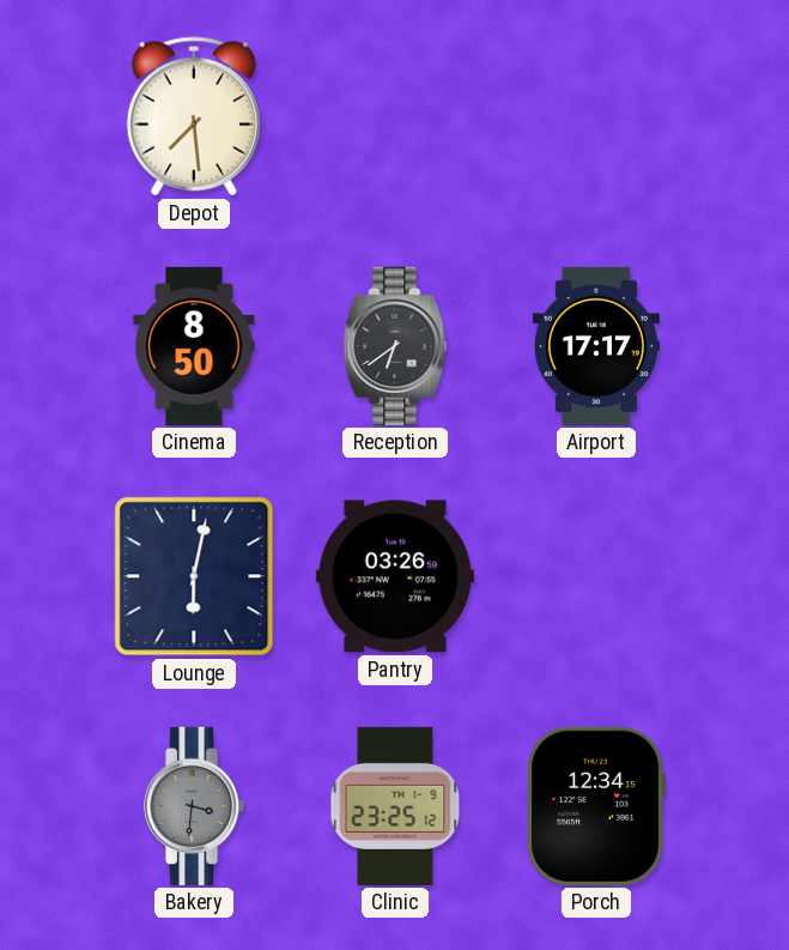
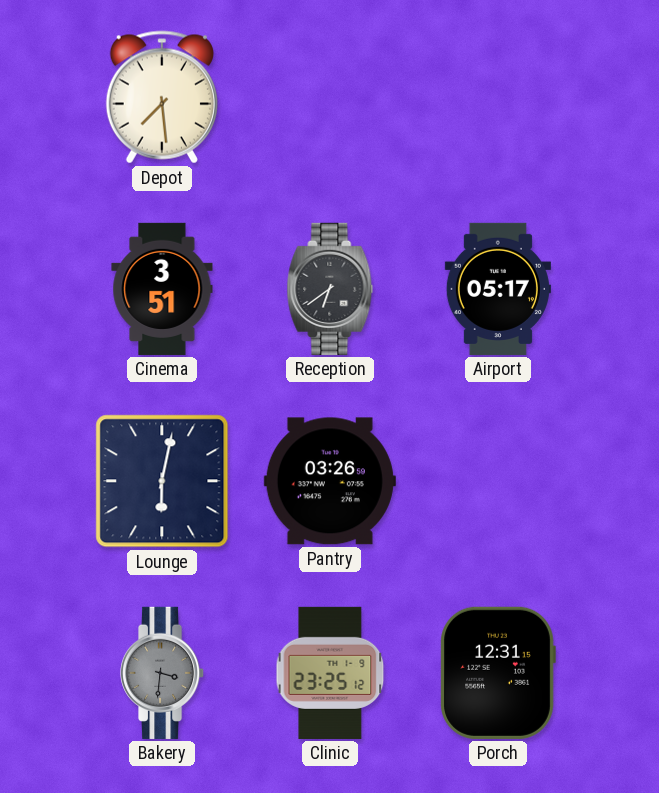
Cinema: 8:50 -> 3:51 (162, 289)
Airport: 17:17 -> 05:17 (498, 289)
Porch: 12:34 -> 12:31 (498, 673)
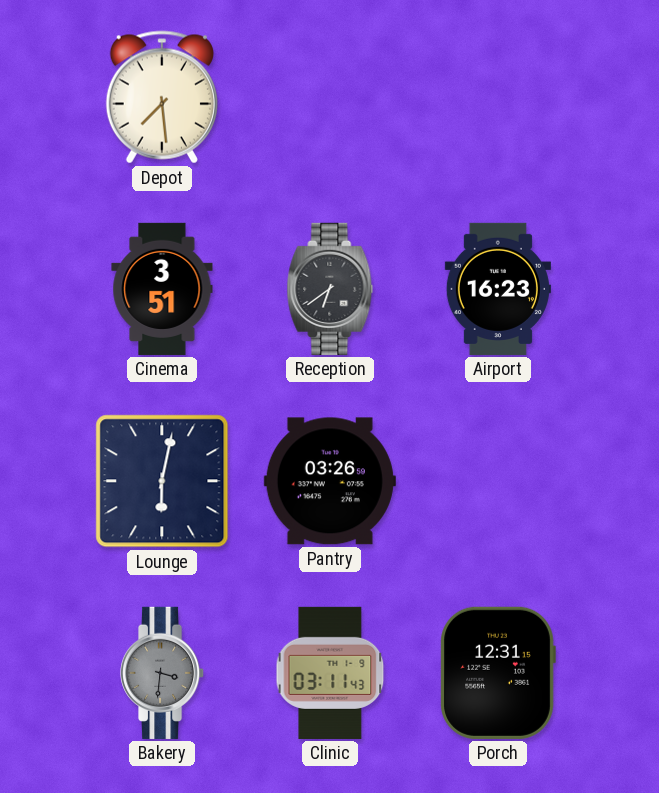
Airport: 05:17 -> 16:23 (498, 289)
Clinic: 23:25 -> 03:11 (330, 673)
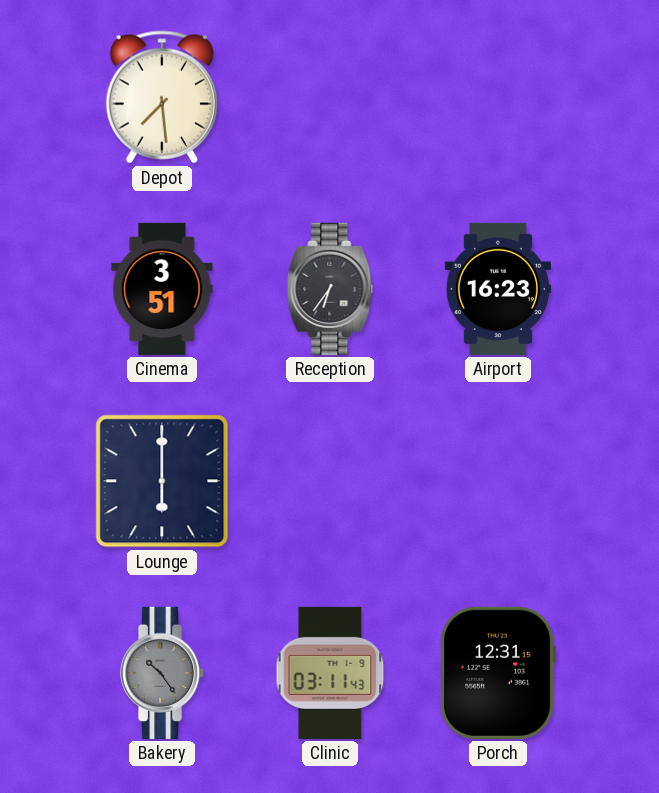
Reception: 6:39 -> 6:36 (330, 289)
Lounge: 6:02 -> 6:00 (162, 481)
Pantry: 03:26 -> none (330, 481)
Bakery: 3:31 -> 10:24 (163, 673)
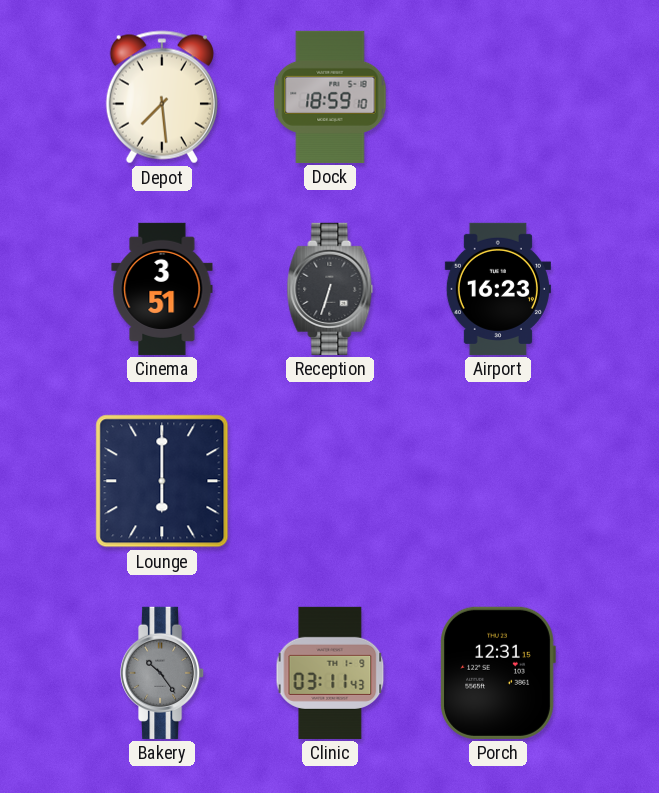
Dock: none -> 18:59 (330, 97)
Reception: 6:36 -> 6:33 (330, 289)
